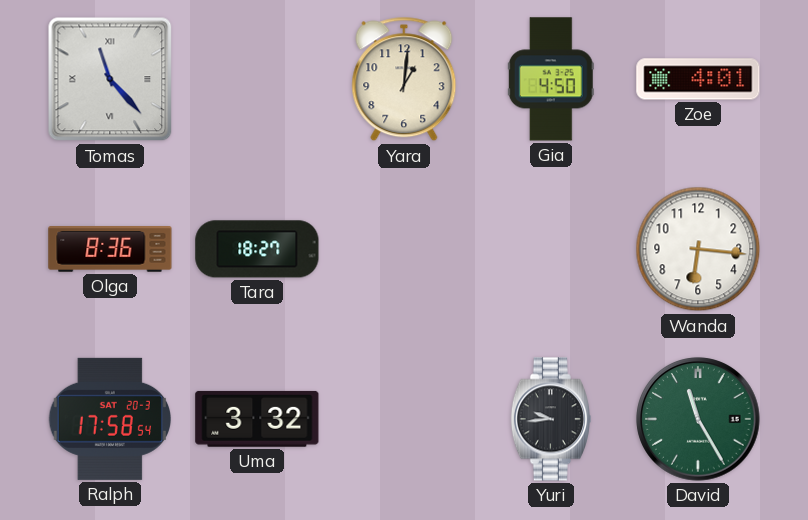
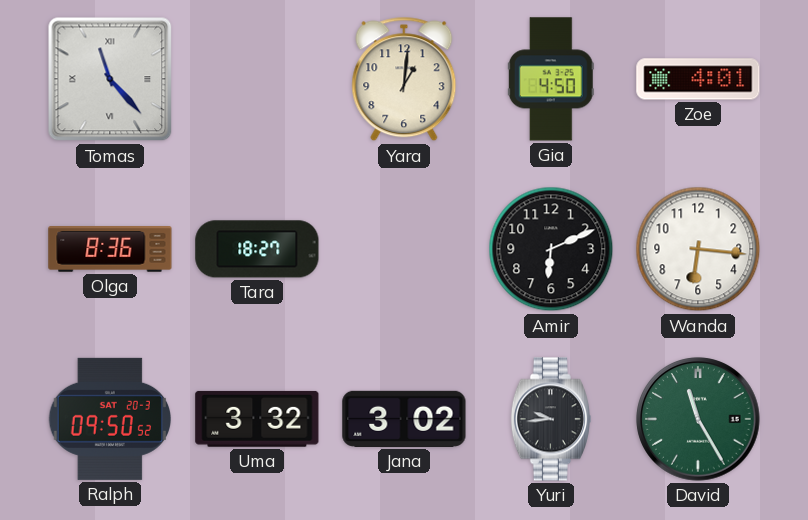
Amir: none -> 6:11 (551, 249)
Ralph: 17:58 -> 09:50 (109, 419)
Jana: none -> 3:02 (404, 419)
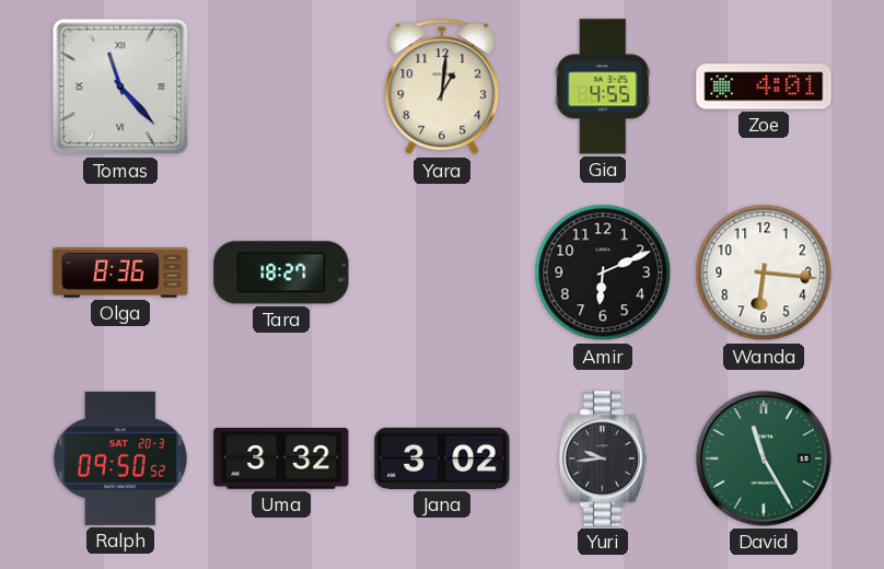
Gia: 4:50 -> 4:55 (603, 86)
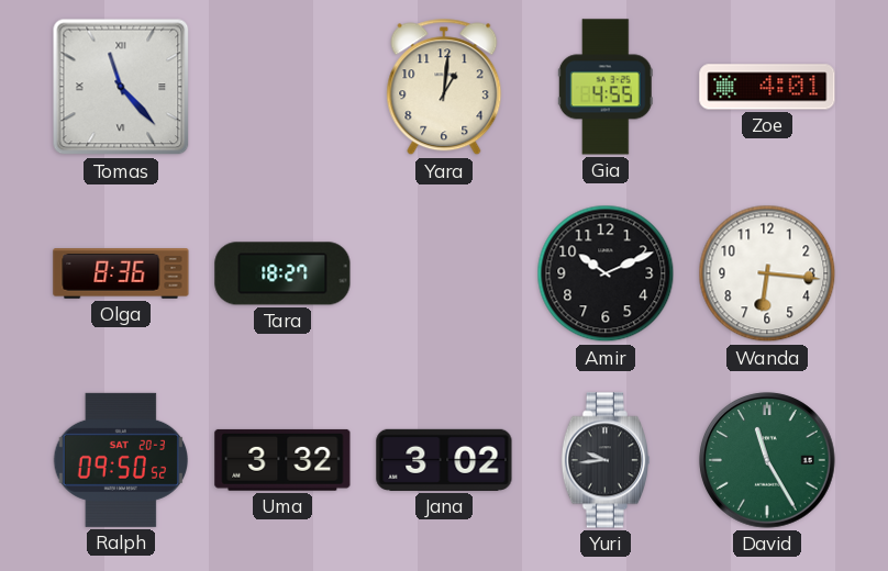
Amir: 6:11 -> 10:11 (606, 273)
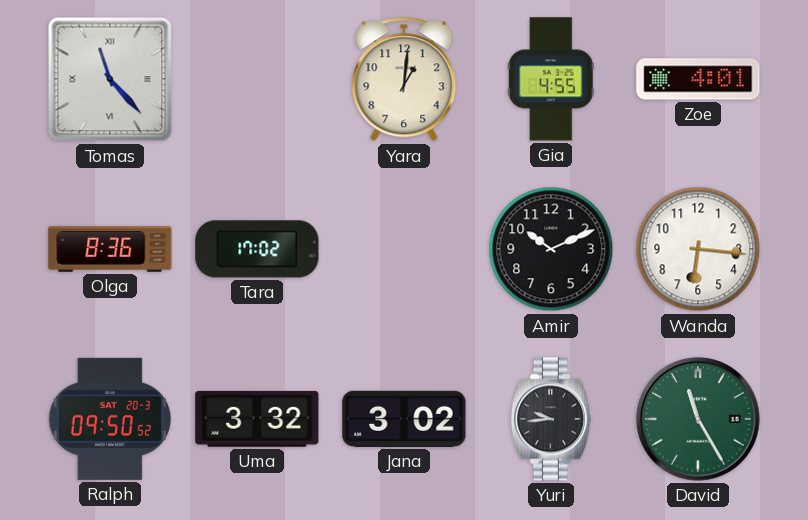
Tara: 18:27 -> 17:02 (257, 249)
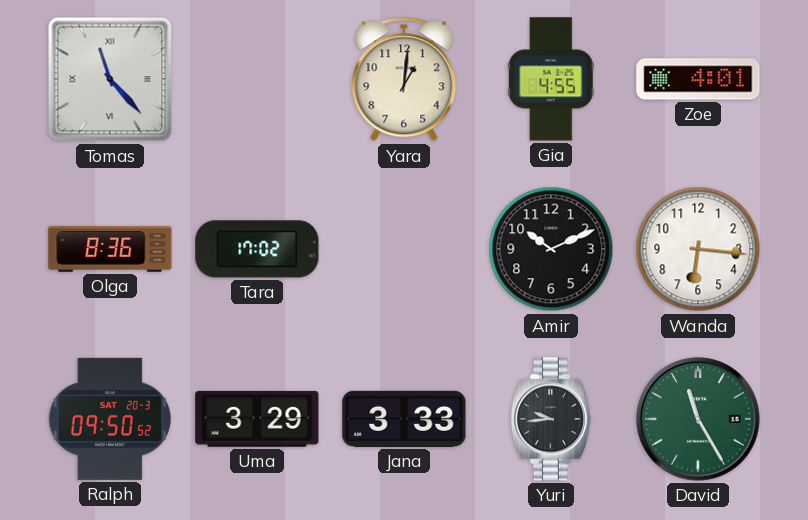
Uma: 3:32 -> 3:29 (257, 419)
Jana: 3:02 -> 3:33 (404, 419)
